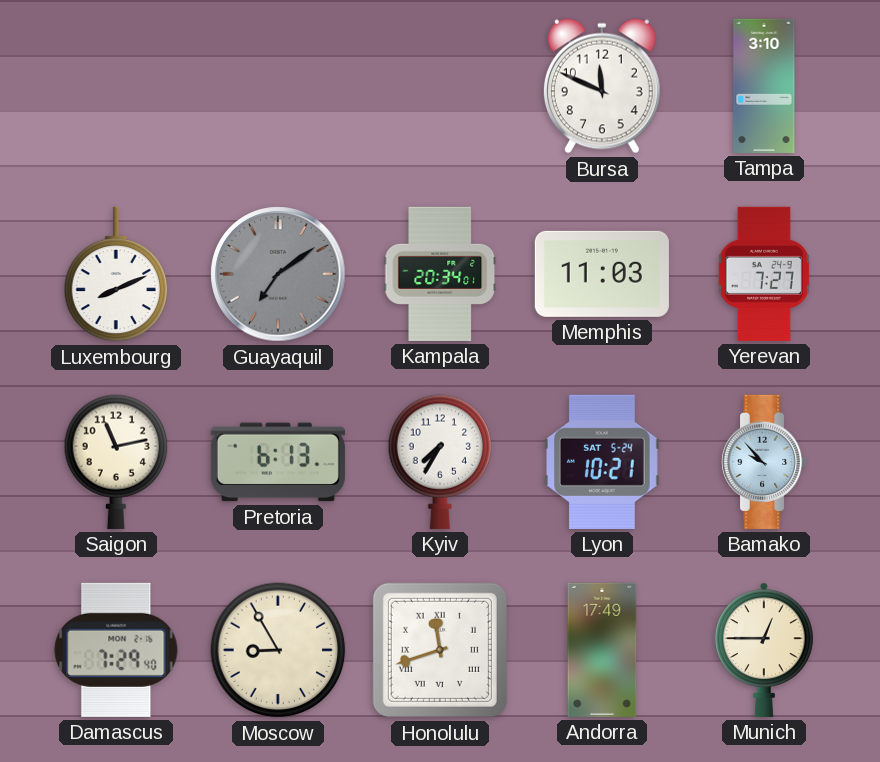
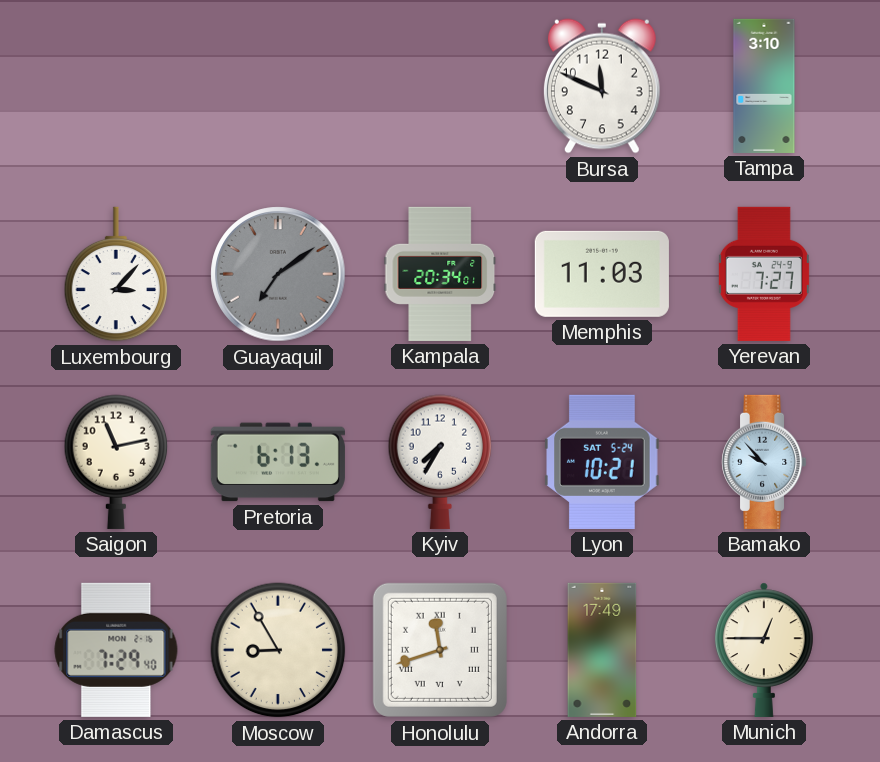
Luxembourg: 8:11 -> 3:07 (116, 274)
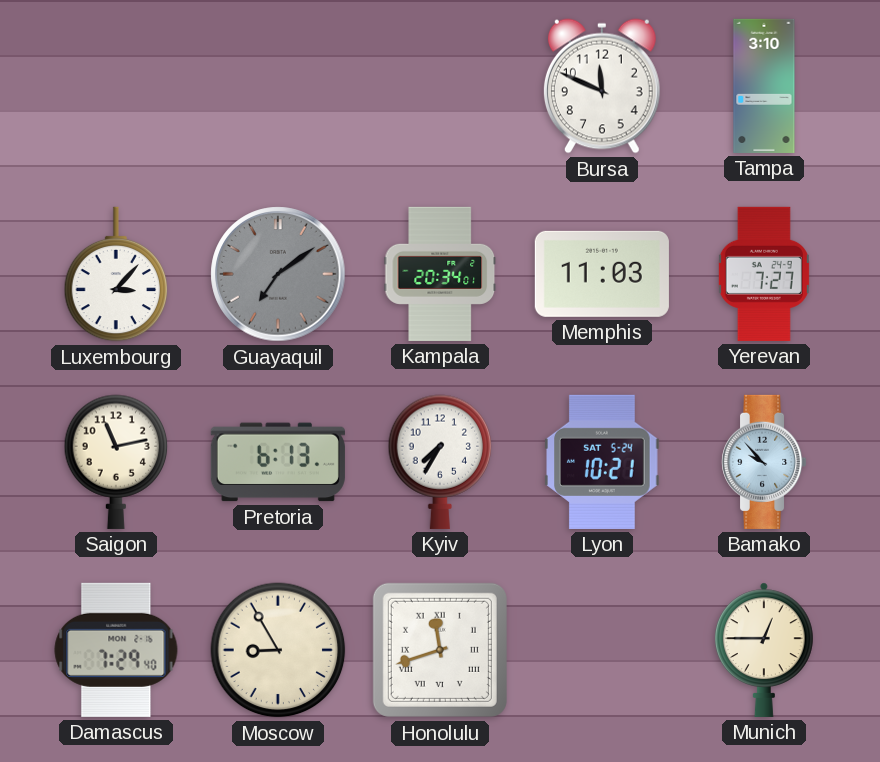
Andorra: 17:49 -> none (602, 650)
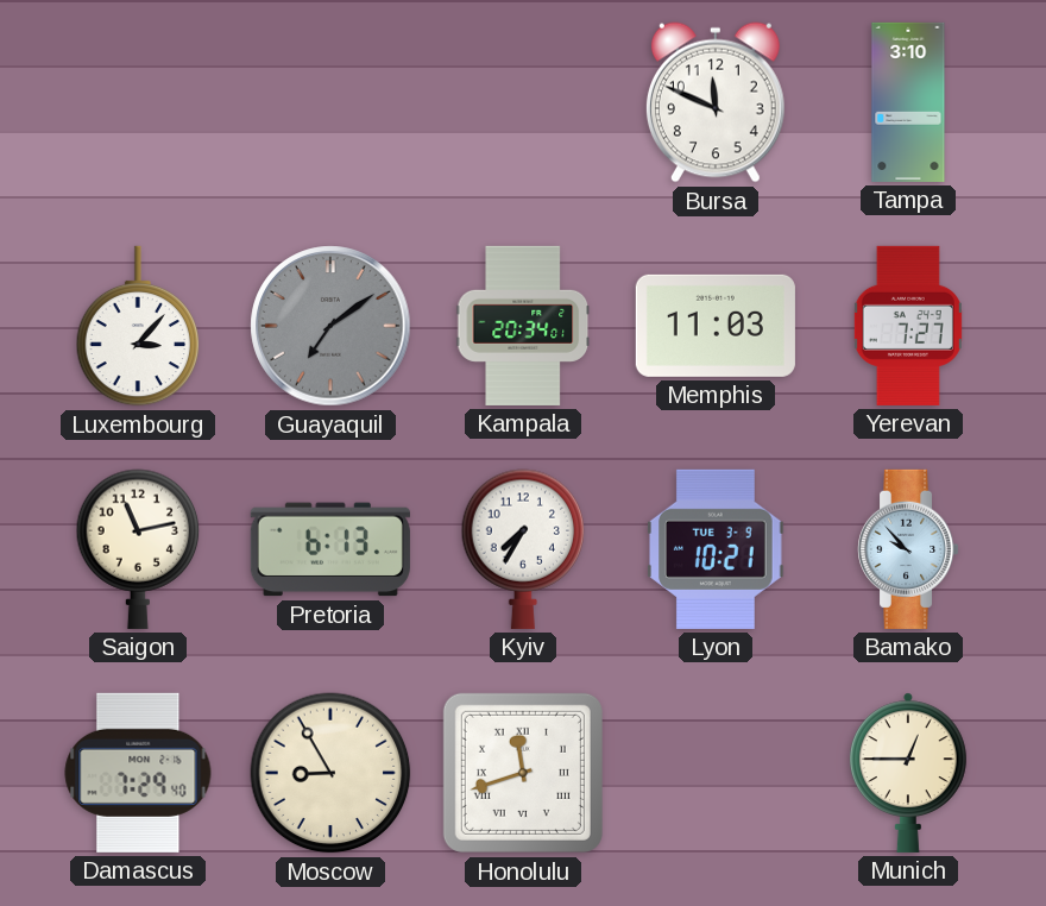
Lyon date: SAT 5-24 -> TUE 3-9 (716, 549)
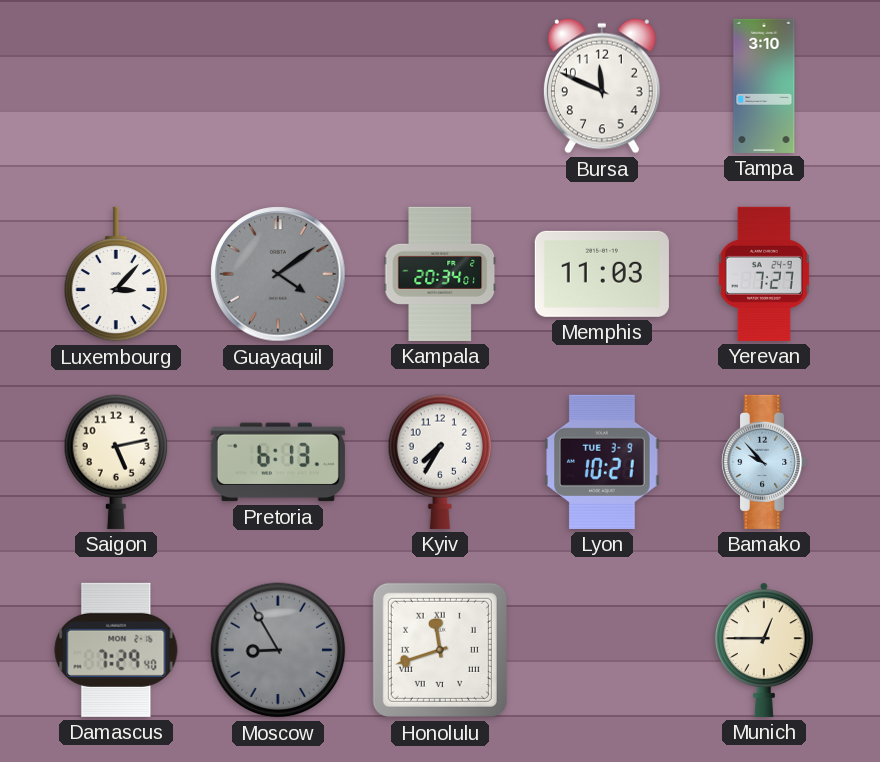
Guayaquil: 7:09 -> 4:09 (278, 274)
Saigon: 11:13 -> 5:13 (116, 462)
Moscow dial: cream -> grey (278, 650)
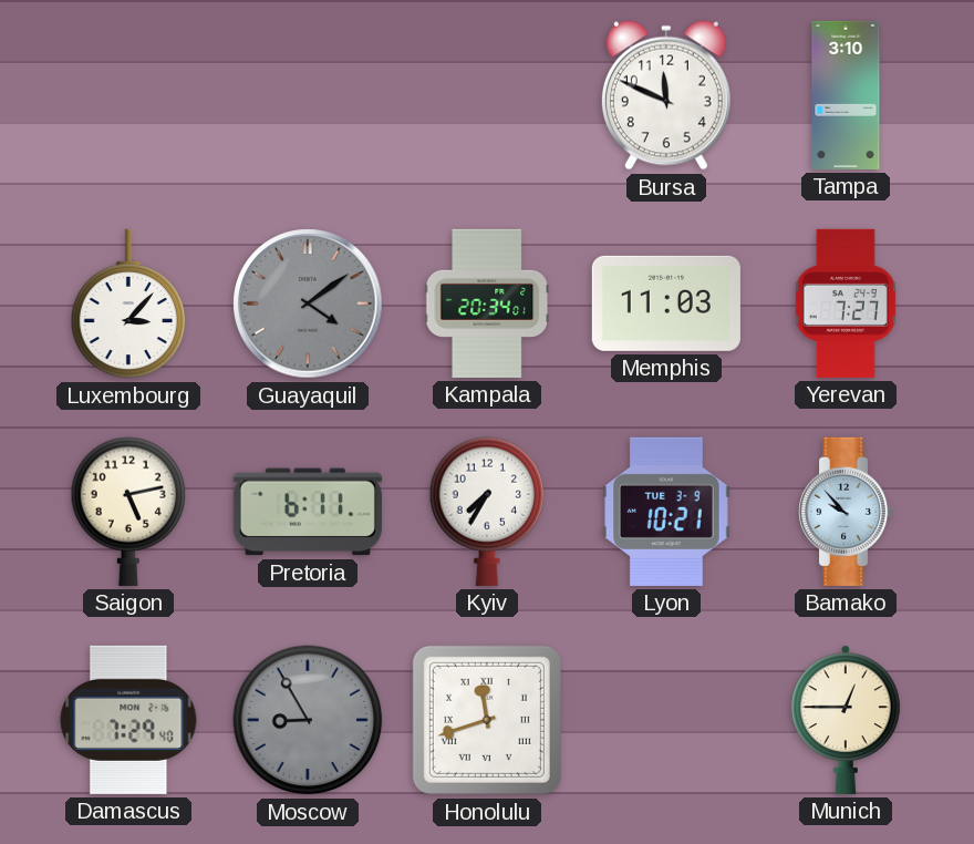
Pretoria: 6:13 -> 6:11 (308, 512)
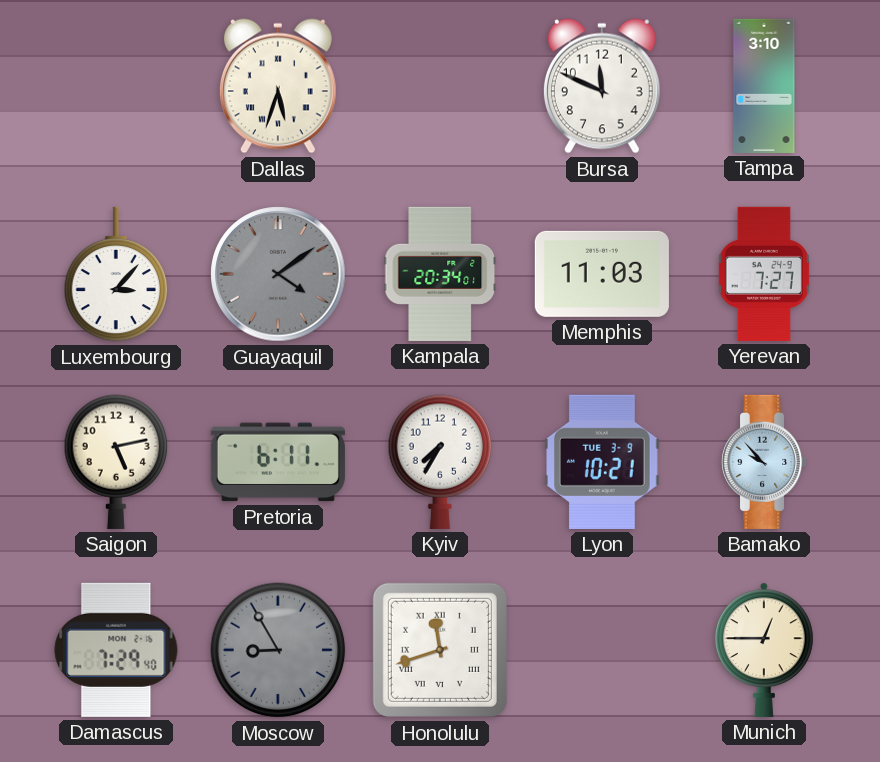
Dallas: none -> 5:33 (278, 86)
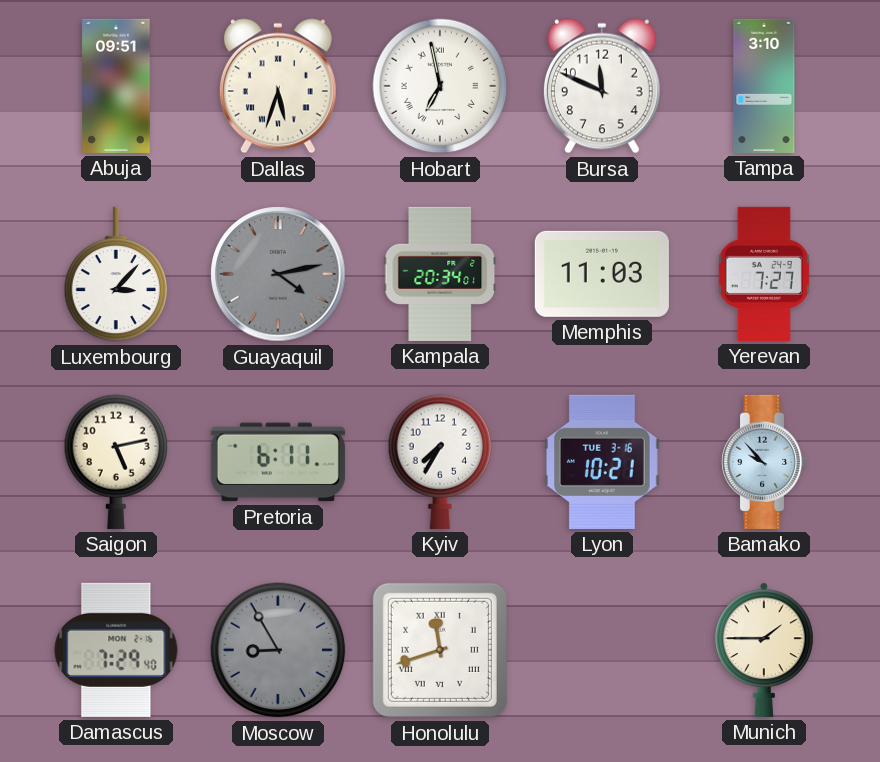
Abuja: none -> 09:51 (116, 86)
Hobart: none -> 6:58 (440, 86)
Guayaquil: 4:09 -> 4:13 (278, 274)
Lyon date: TUE 3-9 -> TUE 3-16 (602, 462)
Munich: 12:45 -> 1:45 (764, 650)
